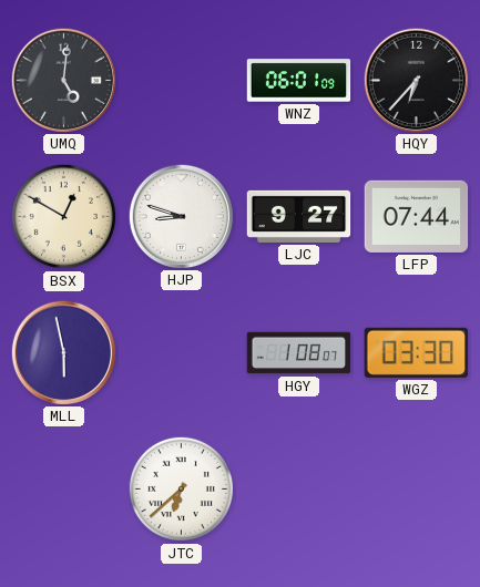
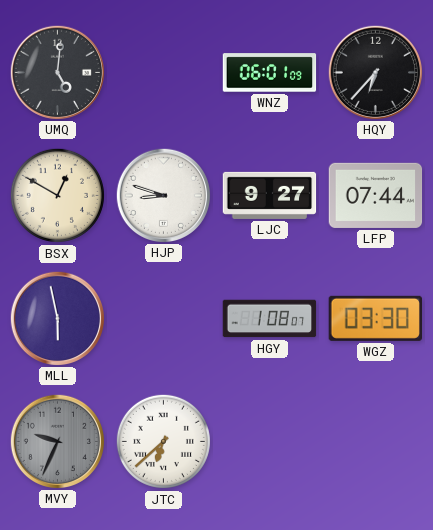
MVY: none -> 9:34 (57, 441)
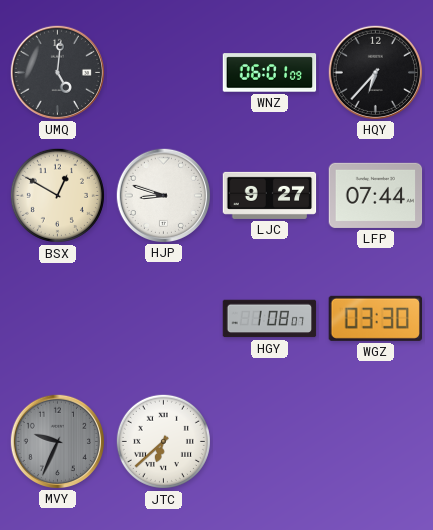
MLL: 5:58 -> none (57, 318)
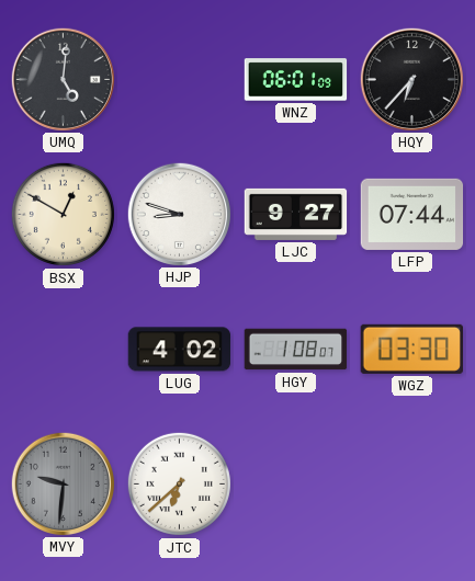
LUG: none -> 4:02 (180, 350)
MVY: 9:34 -> 9:31 (63, 483)
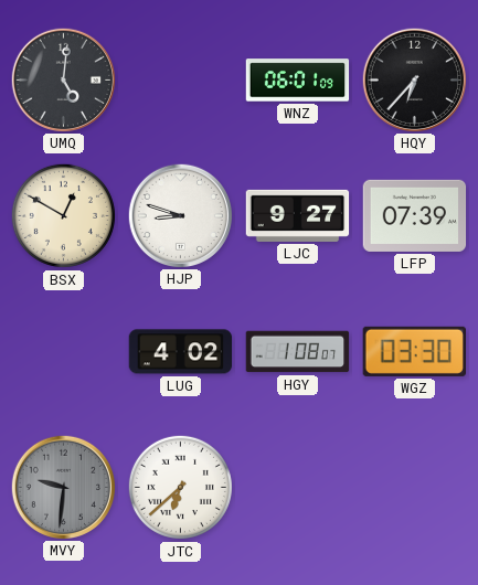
LFP: 07:44 -> 07:39 (415, 215)
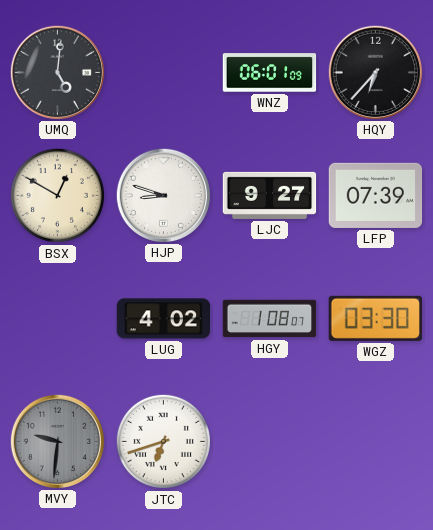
JTC: 6:38 -> 6:42 (163, 441)
